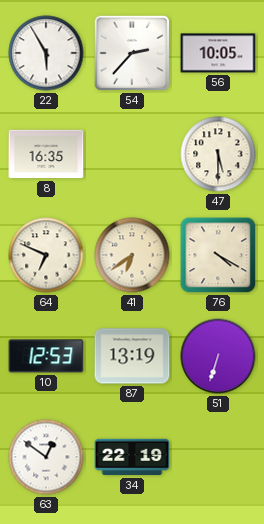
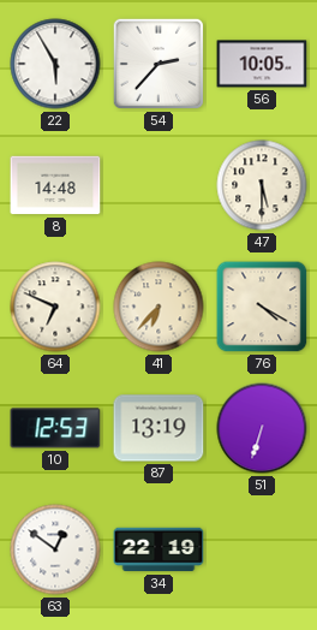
8: 16:35 -> 14:48 (55, 185)
41: 6:39 -> 6:37 (158, 307)
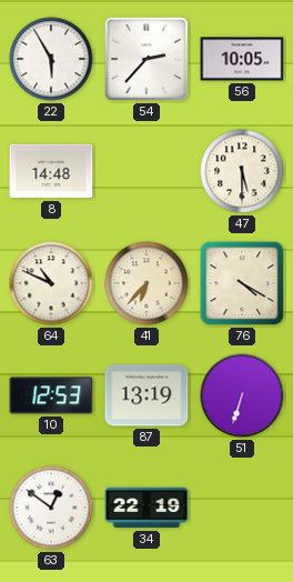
64: 6:49 -> 10:49 (51, 283)
